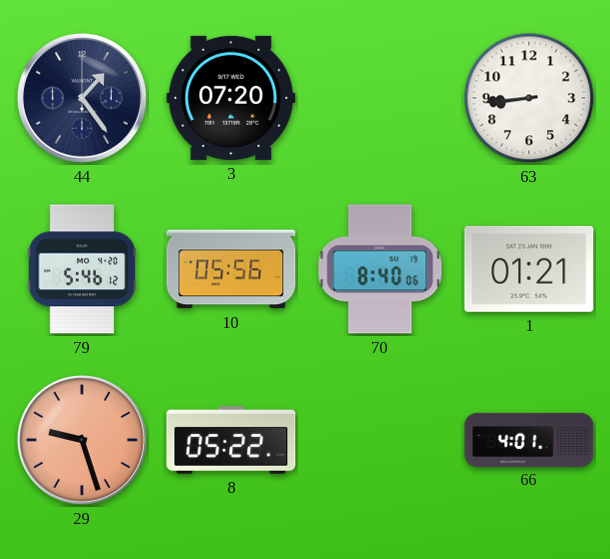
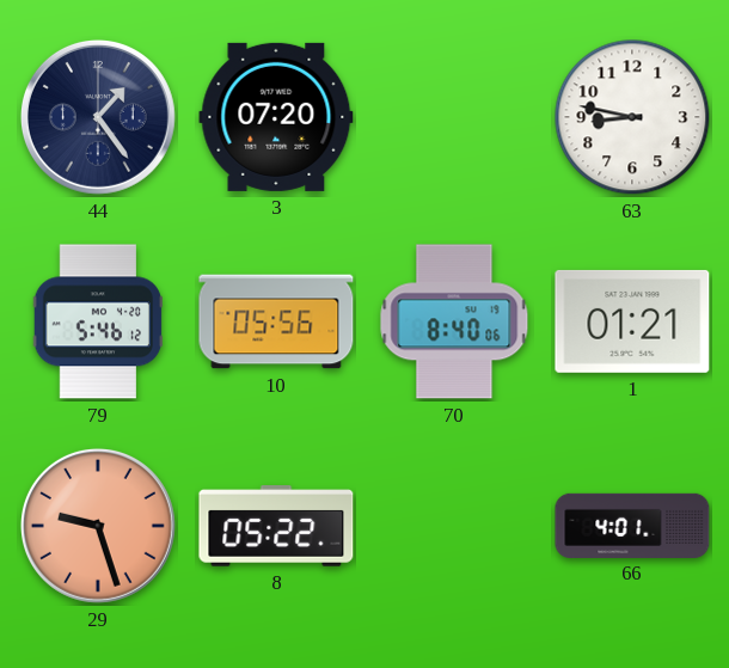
63: 8:44 -> 8:47 (632, 117)
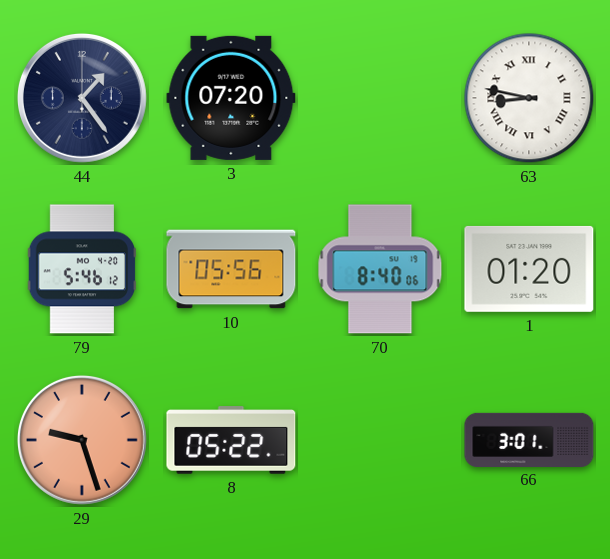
63 numerals: Arabic -> Roman (529, 98)
1: 01:21 -> 01:20 (529, 269)
66: 4:01 -> 3:01 (529, 439)
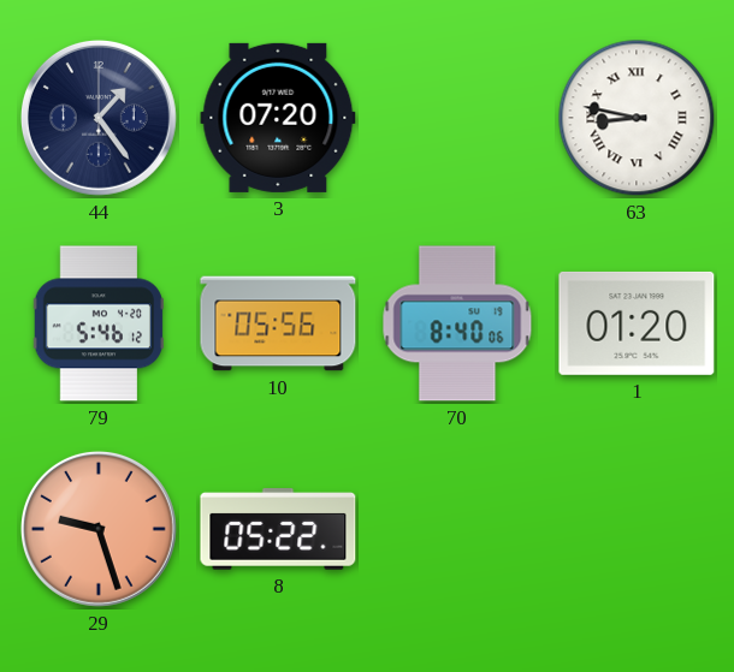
66: 3:01 -> none (529, 439)
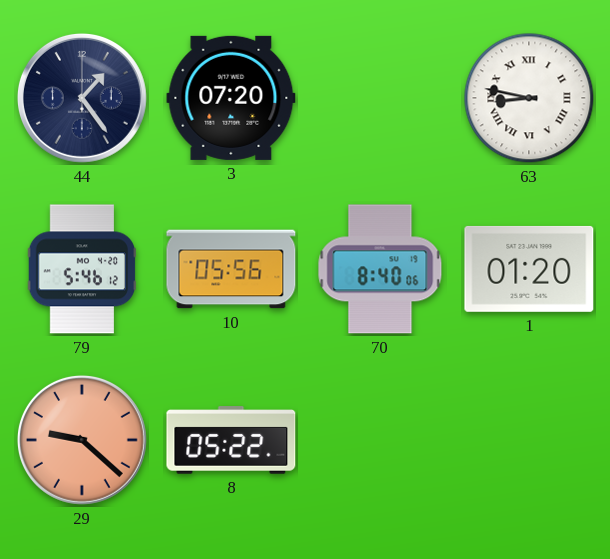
29: 9:27 -> 9:22 (82, 440)
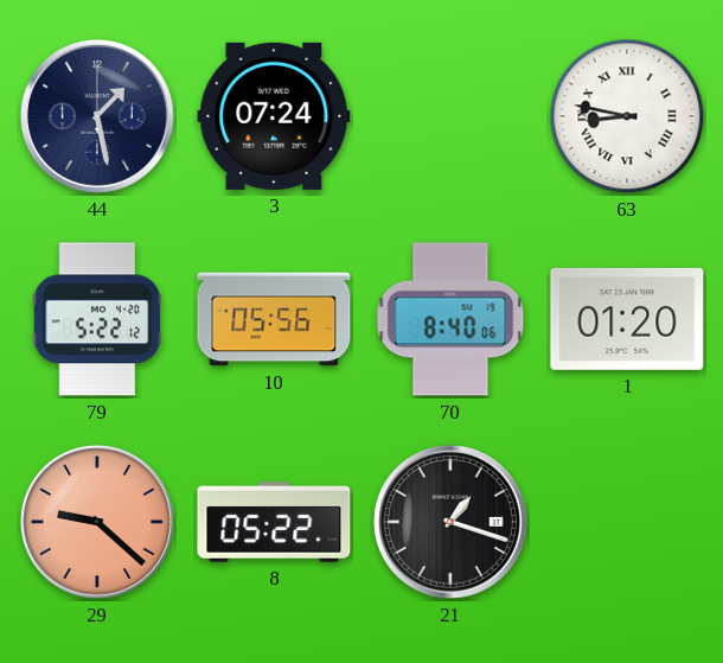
44: 1:24 -> 1:28 (97, 116)
3: 07:20 -> 07:24 (274, 116)
79: 5:46 -> 5:22 (96, 319)
21: none -> 1:18 (450, 522)
